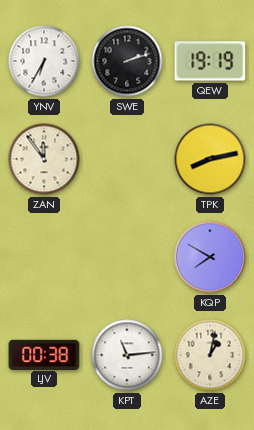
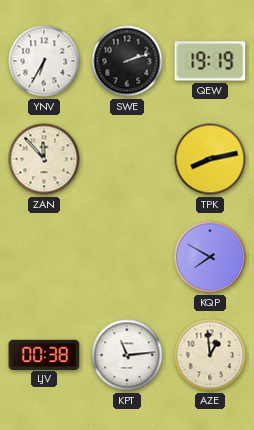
ZAN: 11:54 -> 11:53 (44, 159)
AZE: 1:02 -> 12:59 (210, 355)
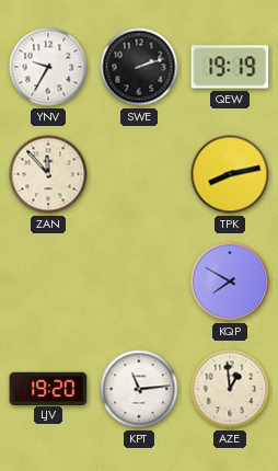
YNV: 6:35 -> 9:35 (48, 67)
LJV: 00:38 -> 19:20 (48, 388)
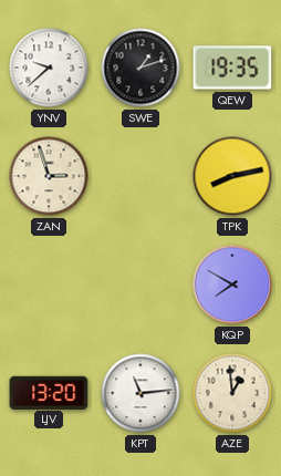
YNV: 9:35 -> 9:38 (49, 68)
SWE: 2:12 -> 1:12 (140, 68)
QEW: 19:19 -> 19:35 (232, 68)
ZAN: 11:53 -> 2:57 (49, 176)
LJV: 19:20 -> 13:20 (49, 392)
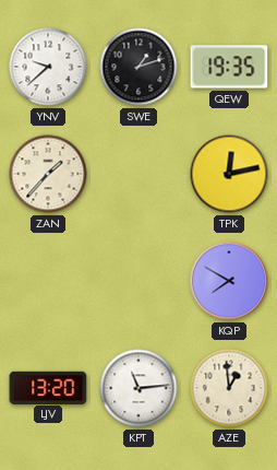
ZAN: 2:57 -> 1:37 (48, 174)
TPK: 8:13 -> 12:13 (229, 174)
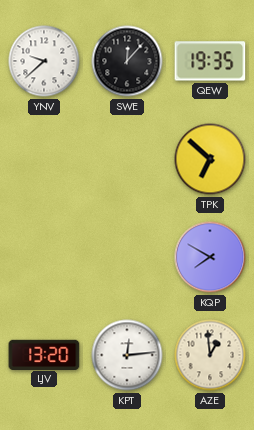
SWE: 1:12 -> 12:07 (127, 61)
ZAN: 1:37 -> none (48, 174)
TPK: 12:13 -> 6:52 (210, 159)
KPT: 11:14 -> 12:14 (127, 355)
